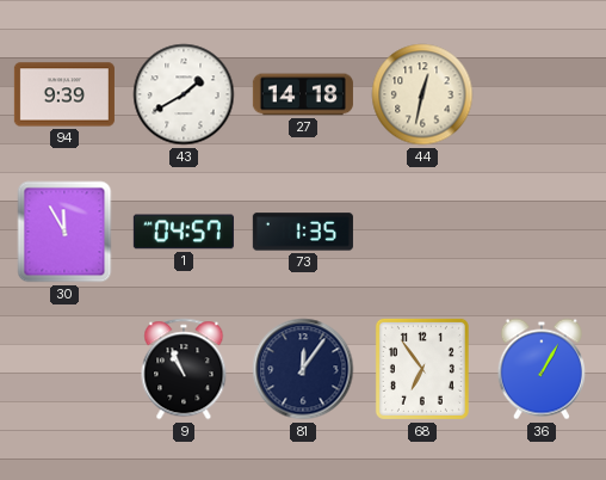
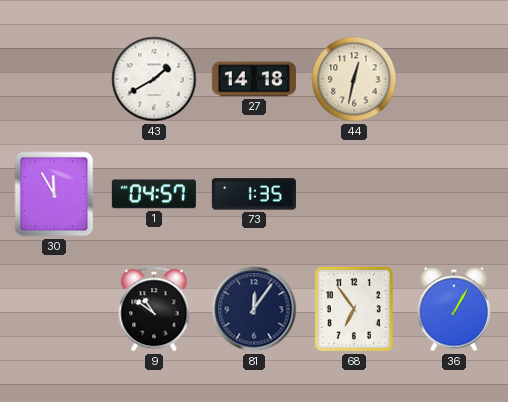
94: 9:39 -> none (64, 94)
9: 10:56 -> 10:51 (154, 309)
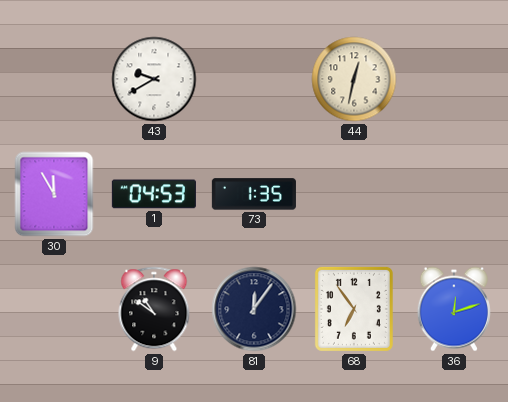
43: 1:40 -> 9:40 (154, 79)
27: 14:18 -> none (254, 79)
1: 04:57 -> 04:53 (154, 194)
36: 1:05 -> 12:12 (454, 309)
